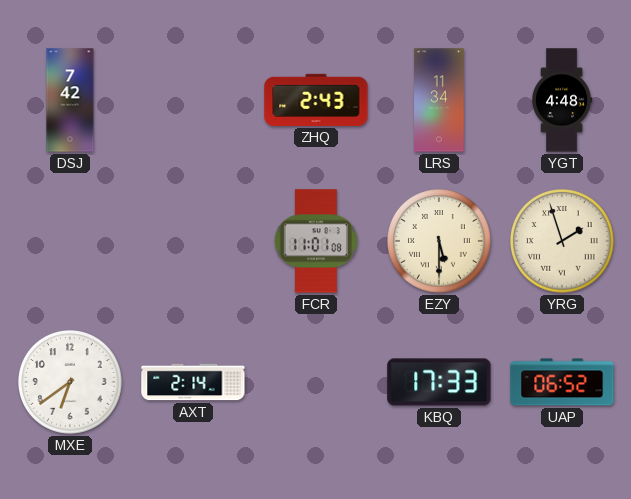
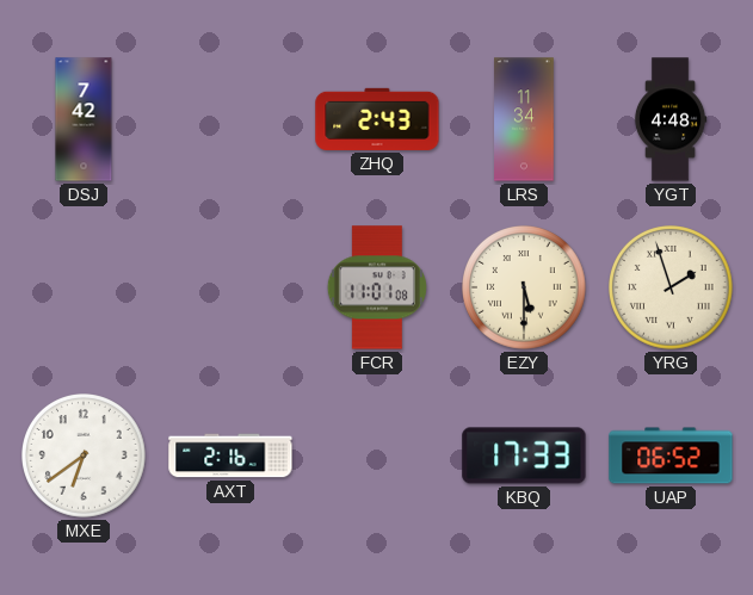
AXT: 2:14 -> 2:16 (230, 455)
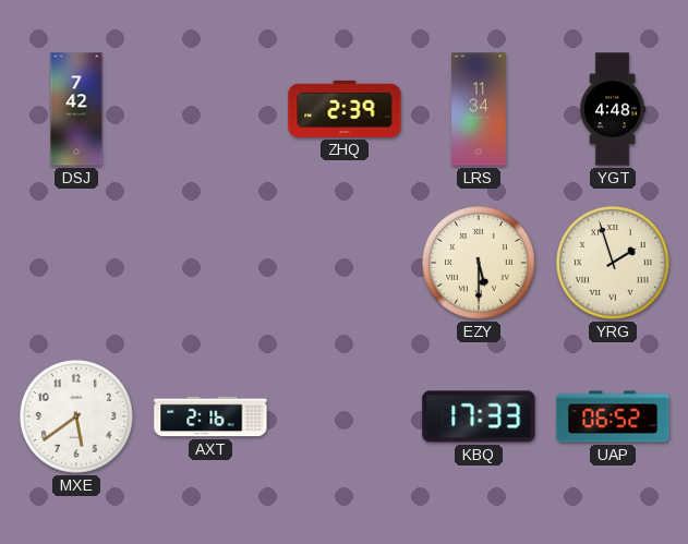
ZHQ: 2:43 -> 2:39 (345, 109)
FCR: 11:01 -> none (377, 287)
MXE: 6:39 -> 5:39 (77, 418)
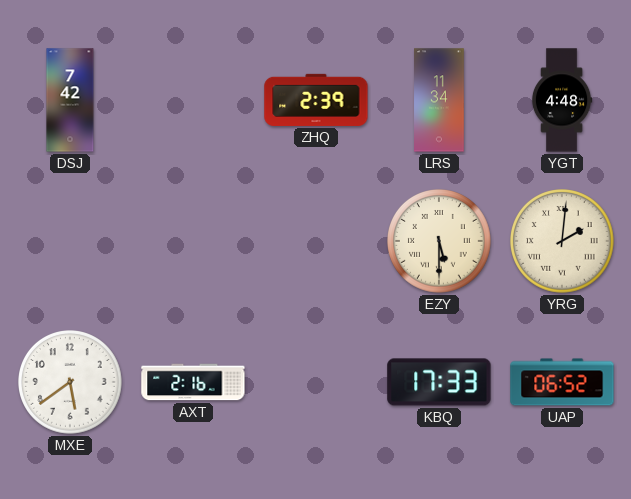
YRG: 1:57 -> 2:01 (563, 242)
